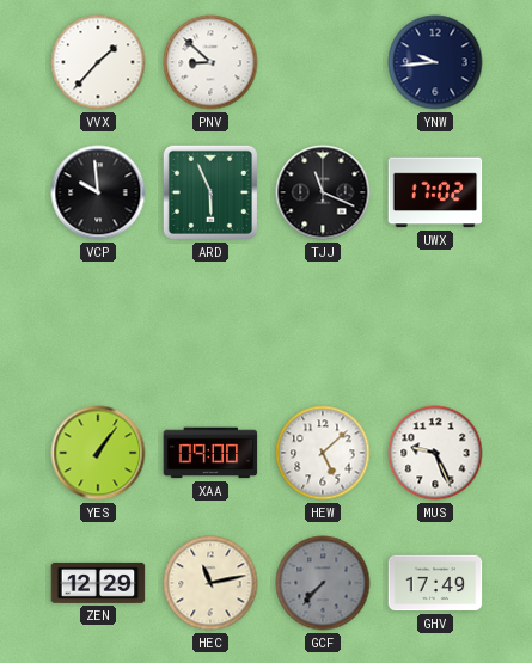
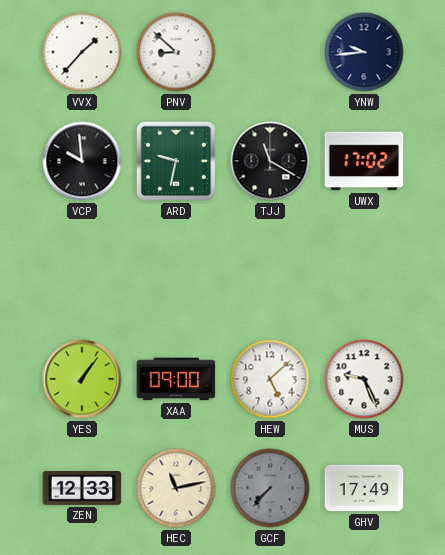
ARD: 5:56 -> 9:32 (176, 161)
TJJ: 11:19 -> 11:20 (270, 161)
ZEN: 12:29 -> 12:33 (82, 488)
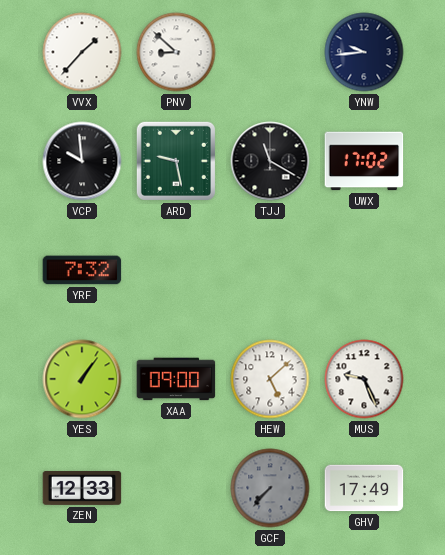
ARD: 9:32 -> 9:28 (176, 161)
YRF: none -> 7:32 (82, 270)
HEC: 11:13 -> none (176, 488)
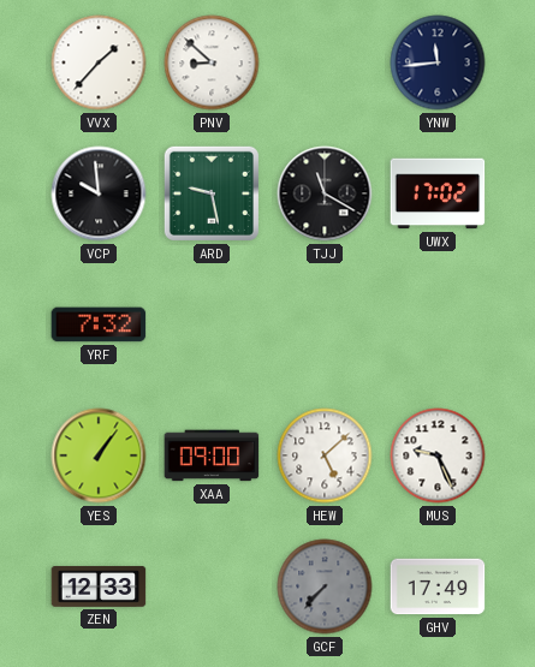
YNW: 9:44 -> 11:44 (438, 62)
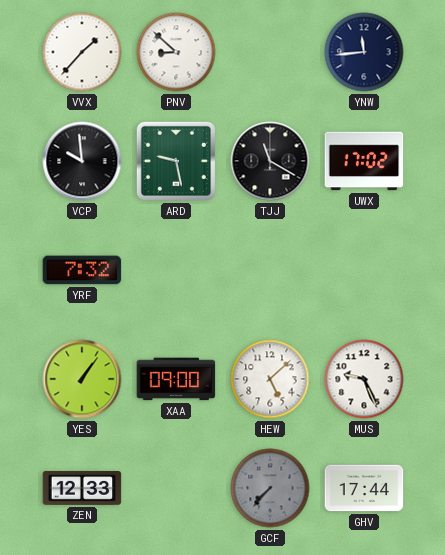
GHV: 17:49 -> 17:44 (364, 488)
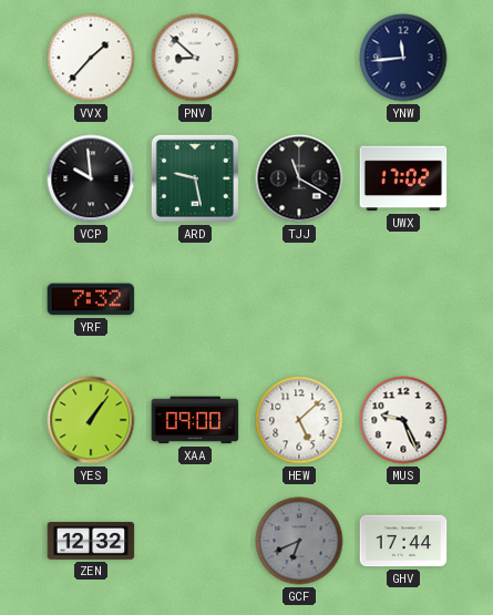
ZEN: 12:33 -> 12:32 (91, 541)
GCF: 7:37 -> 6:41 (299, 541)
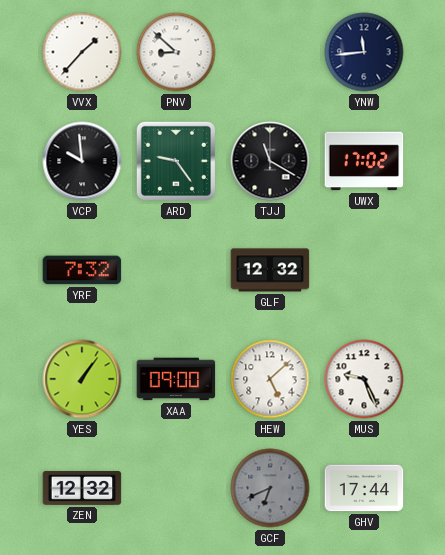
ARD: 9:28 -> 9:24 (176, 161)
GLF: none -> 12:32 (270, 270)
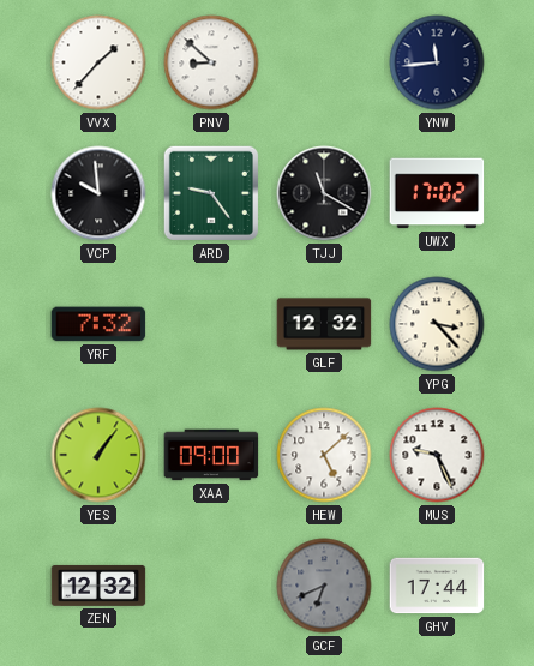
YPG: none -> 3:23 (437, 324)
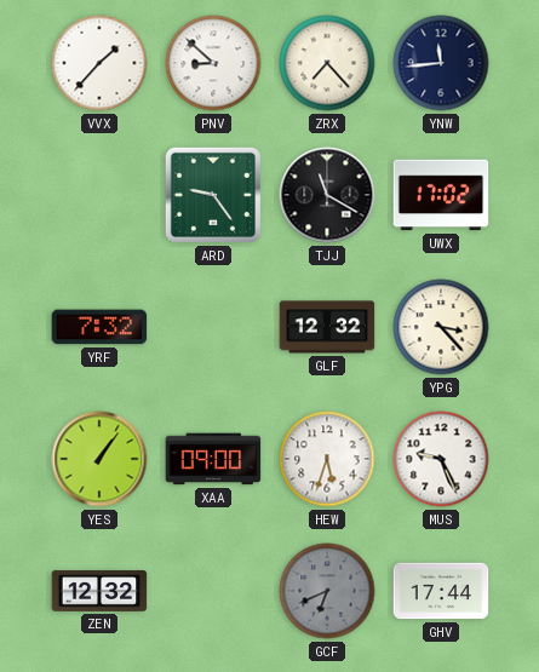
ZRX: none -> 7:23 (327, 63)
VCP: 9:59 -> none (98, 193)
HEW: 5:08 -> 5:33 (327, 459)
